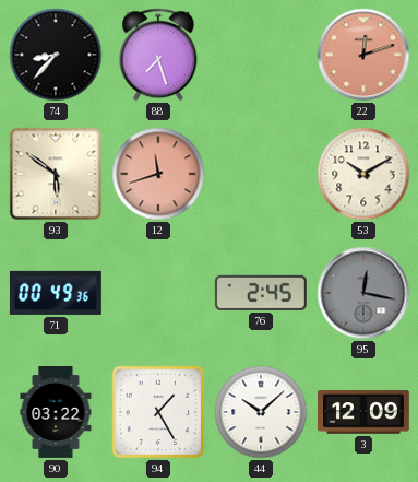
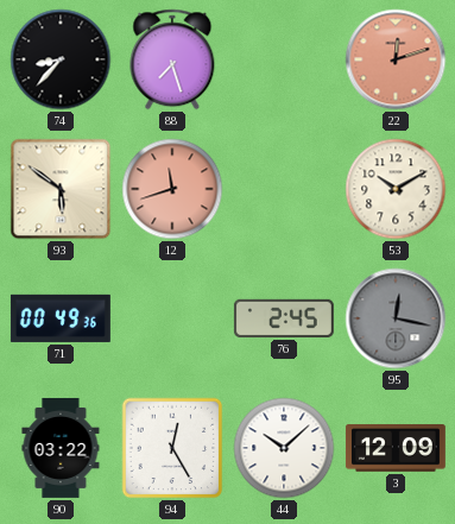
94: 1:25 -> 12:25 (172, 448)
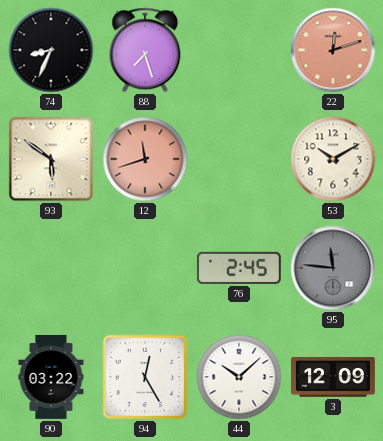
74: 8:37 -> 8:34 (51, 50)
71: 00:49 -> none (61, 318)
95: 12:17 -> 11:46 (333, 268)
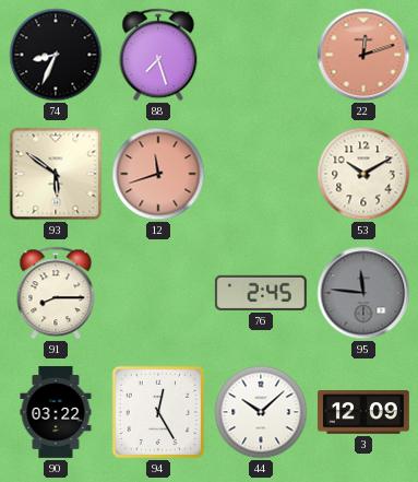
91: none -> 8:15 (56, 293)
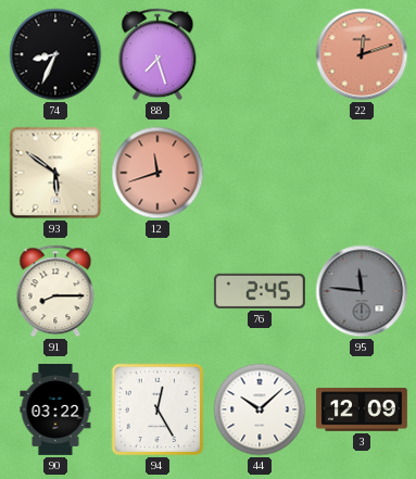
53: 10:10 -> none (363, 174)
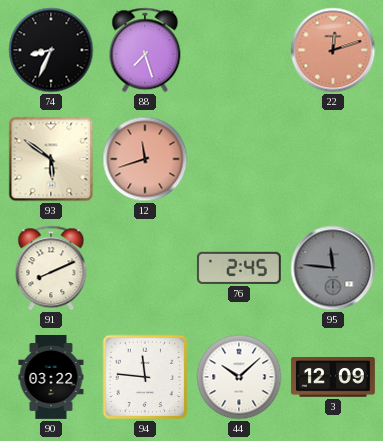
91: 8:15 -> 8:11 (51, 268)
94: 12:25 -> 11:46 (145, 377)
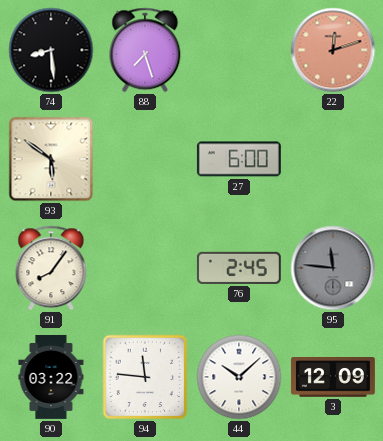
74: 8:34 -> 8:29 (51, 50)
12: 11:42 -> none (145, 159)
27: none -> 6:00 (239, 159)
91: 8:11 -> 8:06 (51, 268)
